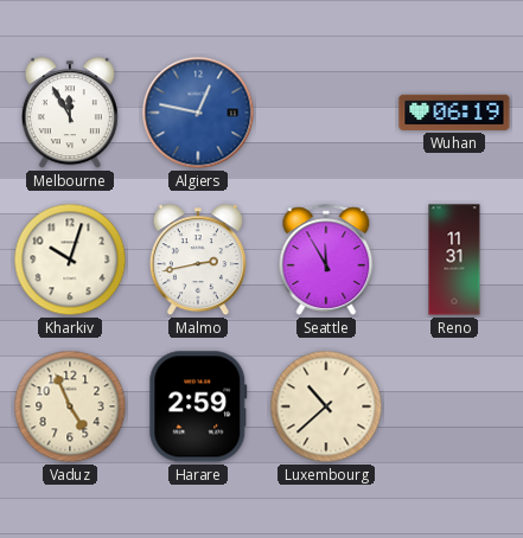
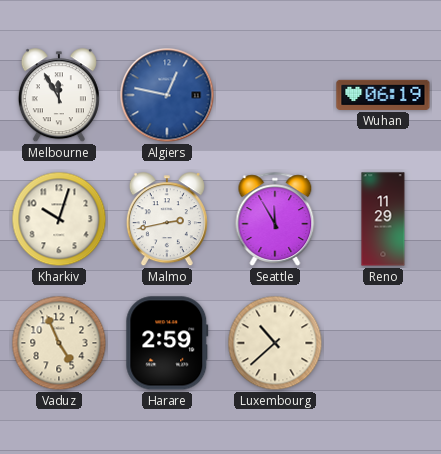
Reno: 11:31 -> 11:29 (383, 219)
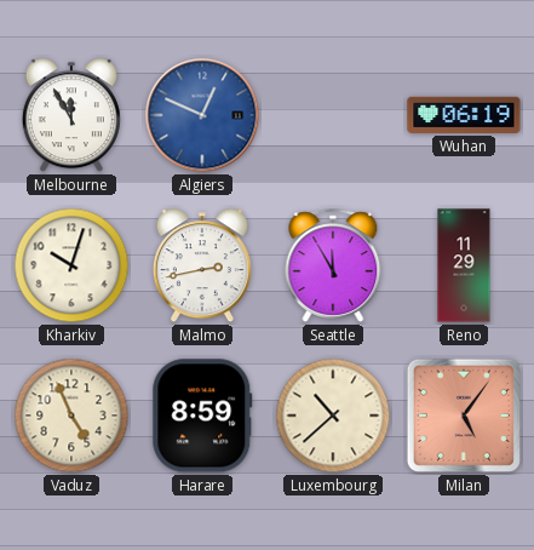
Algiers: 12:47 -> 12:49 (202, 115)
Harare: 2:59 -> 8:59 (202, 416)
Milan: none -> 5:06 (464, 416)
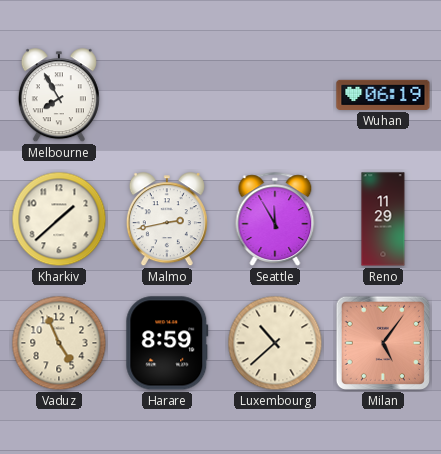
Melbourne: 11:55 -> 7:55 (59, 96)
Algiers: 12:49 -> none (202, 115)
Kharkiv: 10:03 -> 1:38 (59, 219)
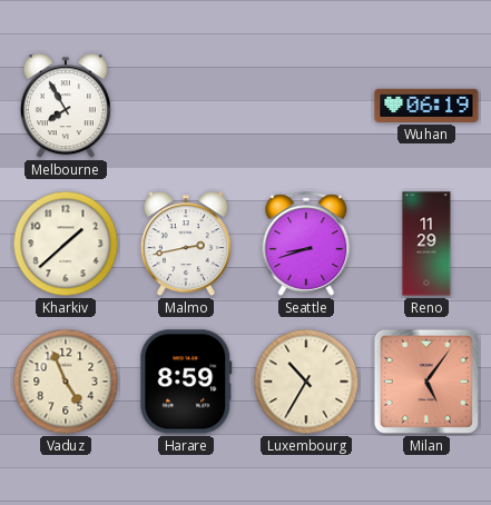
Seattle: 11:55 -> 8:42 (306, 244)
Luxembourg: 10:38 -> 10:35 (306, 382)
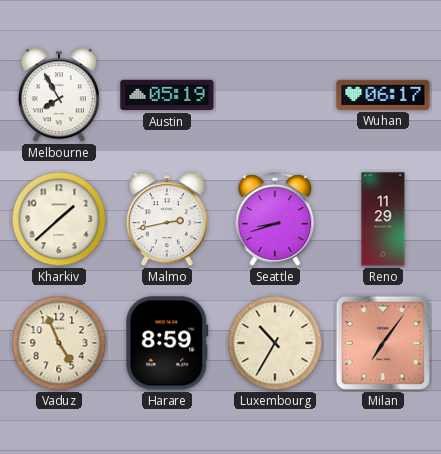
Austin: none -> 05:19 (167, 95)
Wuhan: 06:19 -> 06:17 (383, 95)
Milan: 5:06 -> 7:06 (383, 343)
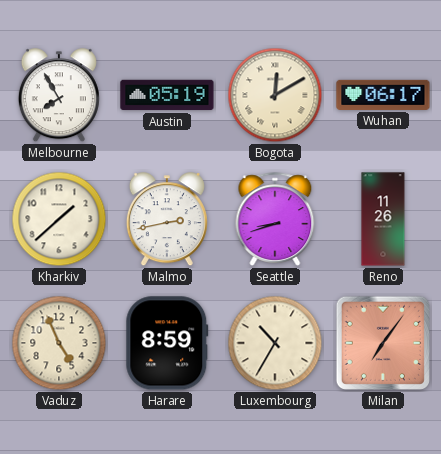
Bogota: none -> 12:10 (275, 95)
Reno: 11:29 -> 11:26 (383, 219)
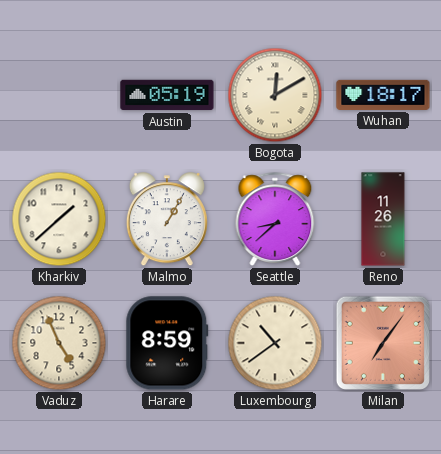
Melbourne: 7:55 -> none (59, 96)
Wuhan: 06:17 -> 18:17 (383, 95)
Malmo: 2:43 -> 1:05 (167, 220)
Seattle: 8:42 -> 8:38 (275, 219)
Luxembourg: 10:35 -> 10:39 (275, 343)
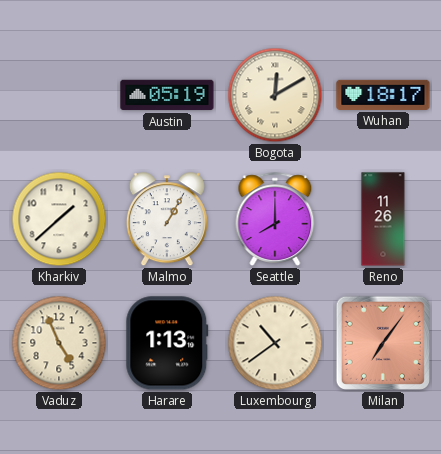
Seattle: 8:38 -> 8:00 (275, 219)
Harare: 8:59 -> 1:13 (167, 343)
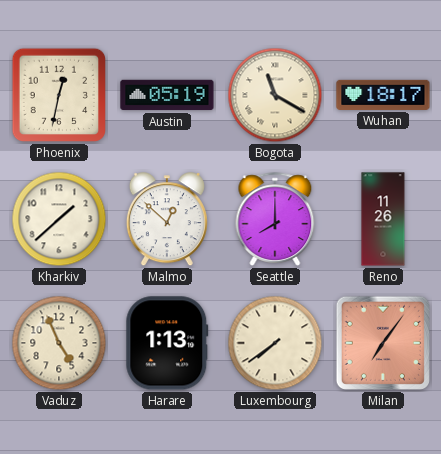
Phoenix: none -> 12:32 (59, 95)
Bogota: 12:10 -> 11:20 (275, 95)
Malmo: 1:05 -> 12:52 (167, 220)
Luxembourg: 10:39 -> 7:39 (275, 343)
